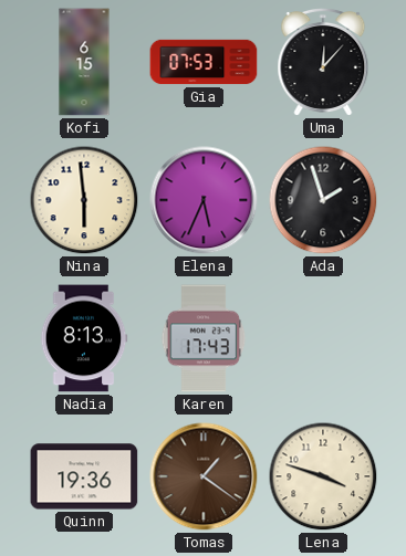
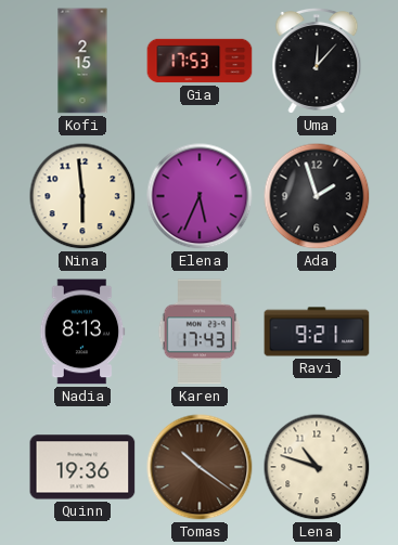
Kofi: 6:15 -> 2:15 (82, 61)
Gia: 07:53 -> 17:53 (200, 61)
Ravi: none -> 9:21 (317, 332)
Tomas: 1:21 -> 10:21 (200, 467)
Lena: 3:48 -> 10:48 (317, 467)
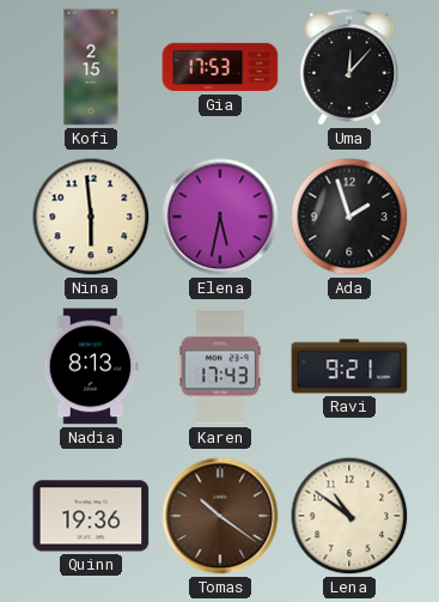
Elena: 5:34 -> 5:32 (220, 217)
Lena: 10:48 -> 10:51 (349, 516)
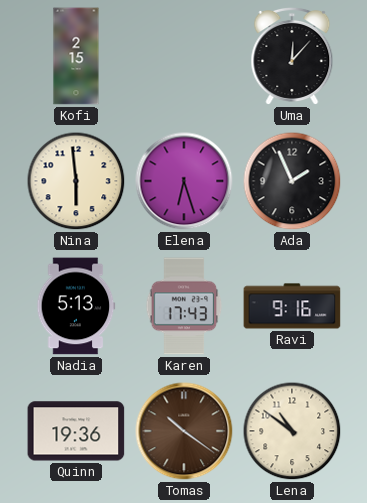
Gia: 17:53 -> none (220, 67)
Elena: 5:32 -> 6:27 (184, 181)
Ada: 1:57 -> 1:56 (292, 181)
Nadia: 8:13 -> 5:13 (76, 306)
Ravi: 9:21 -> 9:16 (292, 306)
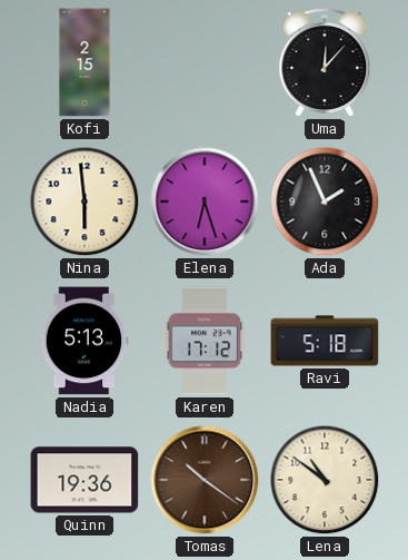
Karen: 17:43 -> 17:12 (205, 341)
Ravi: 9:16 -> 5:18 (325, 341)
